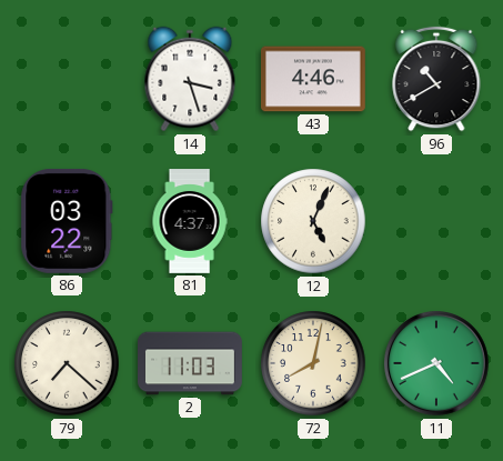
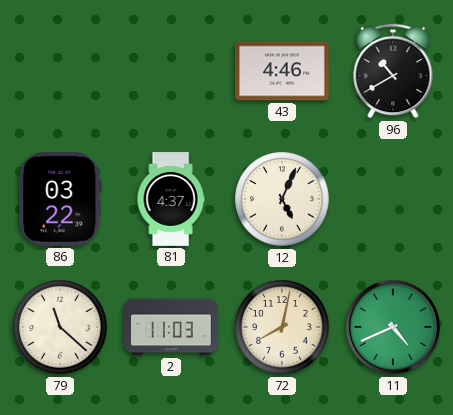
14: 3:27 -> none (190, 79)
79: 7:22 -> 11:22 (60, 327)
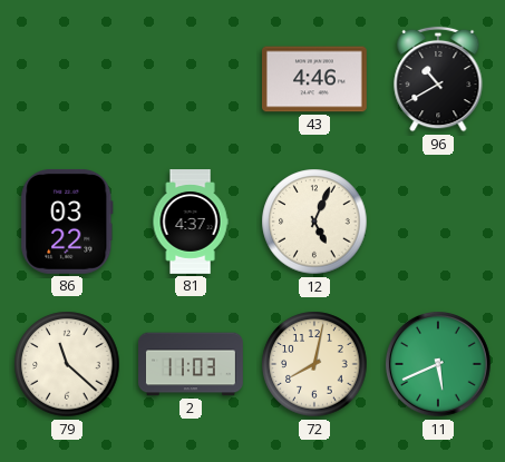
11: 4:41 -> 5:41 (439, 365)
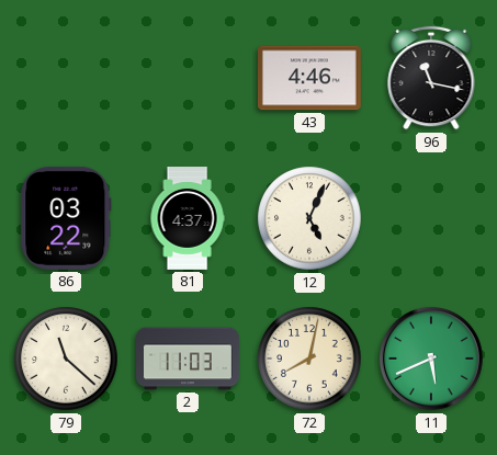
96: 10:40 -> 11:17 (431, 78)
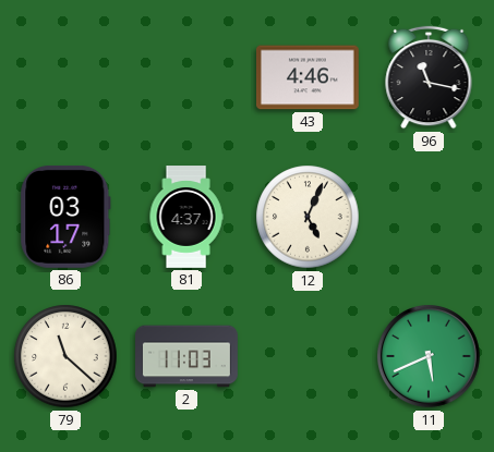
86: 03:22 -> 03:17 (65, 217)
72: 8:02 -> none (309, 359)
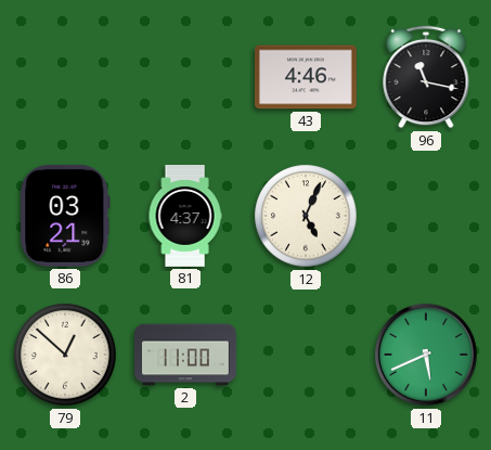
86: 03:17 -> 03:21 (65, 216)
79: 11:22 -> 12:52 (65, 355)
2: 11:03 -> 11:00 (186, 355)
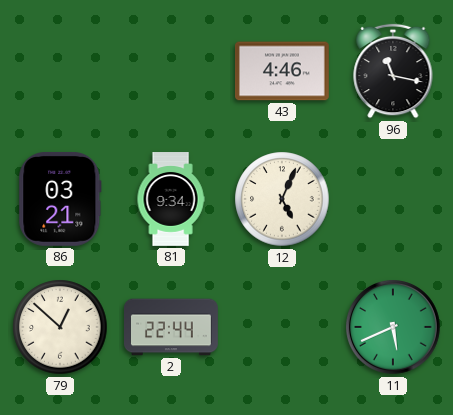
81: 4:37 -> 9:34 (171, 199)
2: 11:00 -> 22:44 (172, 327)
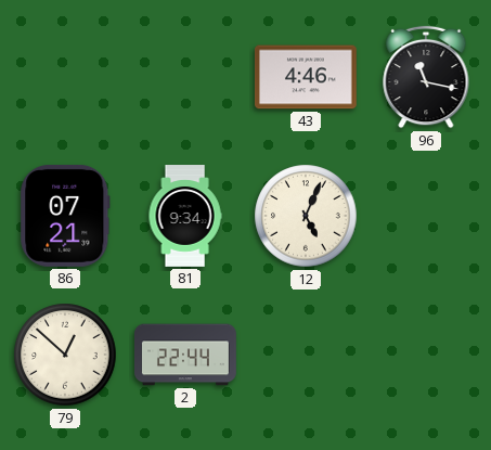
86: 03:21 -> 07:21 (65, 216)
11: 5:41 -> none (394, 328)
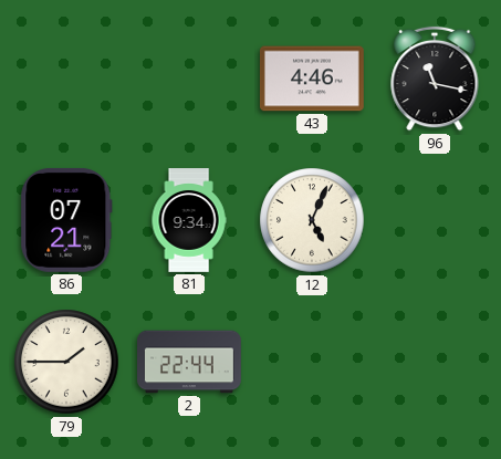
79: 12:52 -> 1:45 (66, 362)
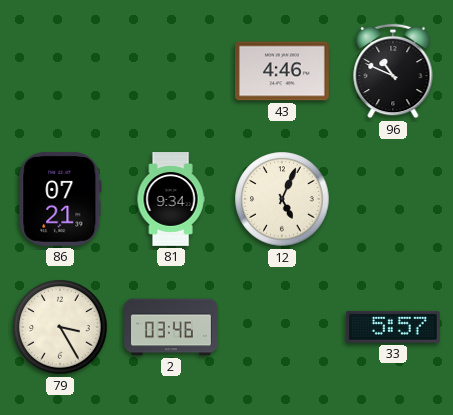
96: 11:17 -> 10:49 (393, 71)
79: 1:45 -> 3:25 (60, 327)
2: 22:44 -> 03:46 (172, 327)
33: none -> 5:57 (393, 327)
